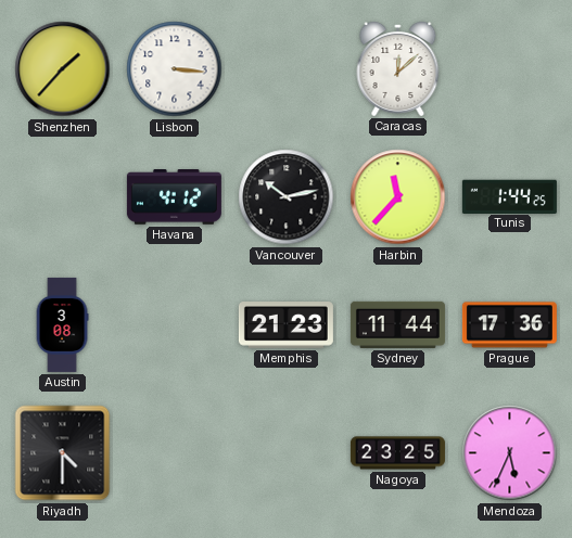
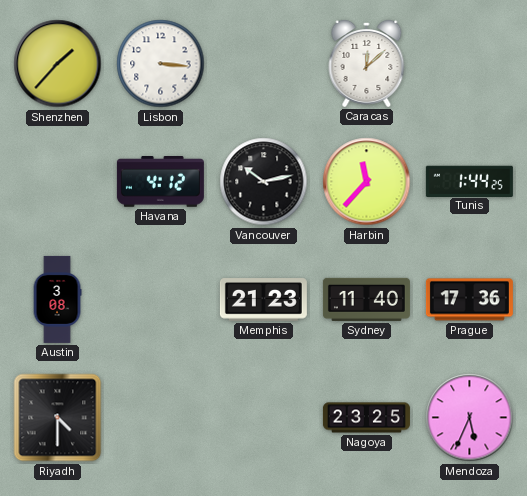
Sydney: 11:44 -> 11:40 (366, 299)
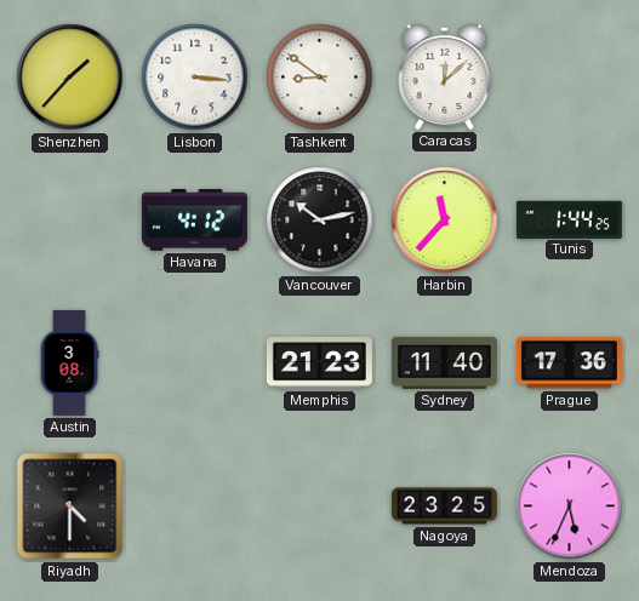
Tashkent: none -> 8:51 (320, 78)
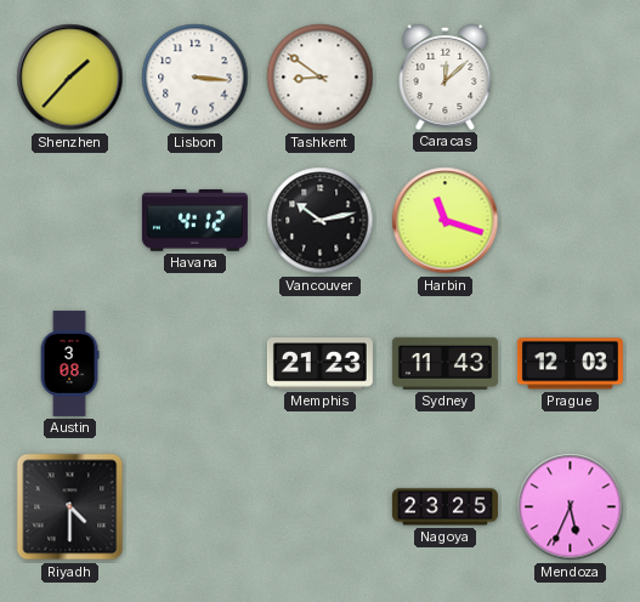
Harbin: 11:37 -> 11:18 (446, 221)
Tunis: 1:44 -> none (569, 219)
Sydney: 11:40 -> 11:43 (444, 363)
Prague: 17:36 -> 12:03 (570, 364)
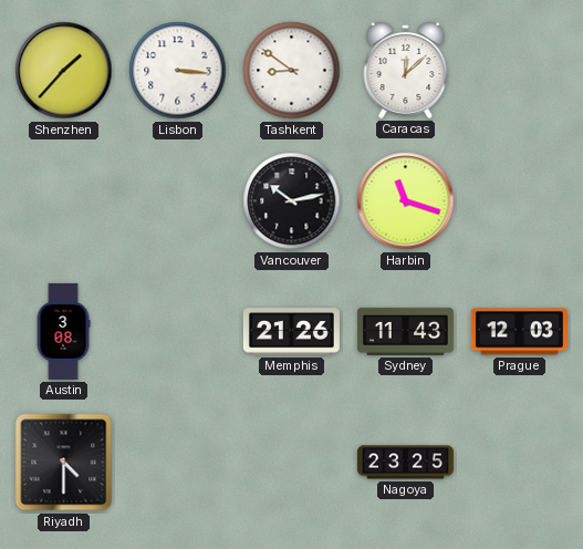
Havana: 4:12 -> none (194, 221)
Memphis: 21:23 -> 21:26 (291, 332)
Mendoza: 5:34 -> none (571, 507)
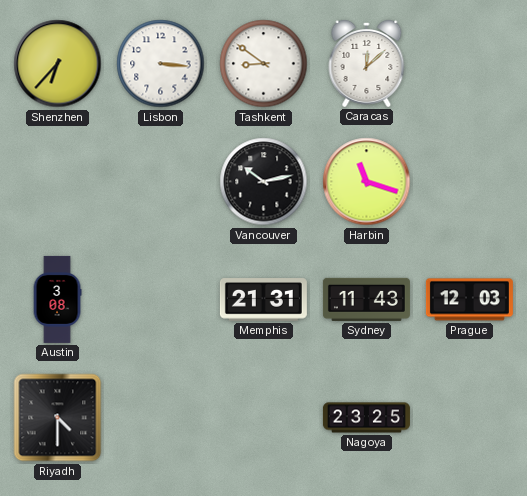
Shenzhen: 1:37 -> 6:37 (58, 64)
Memphis: 21:26 -> 21:31 (263, 300)
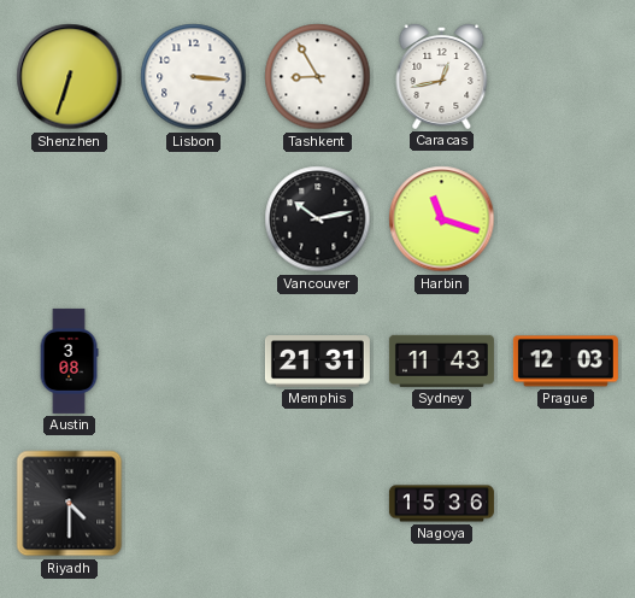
Shenzhen: 6:37 -> 6:33 (70, 77)
Tashkent: 8:51 -> 8:55 (318, 77)
Caracas: 12:08 -> 12:43 (442, 76)
Nagoya: 23:25 -> 15:36 (441, 504)
